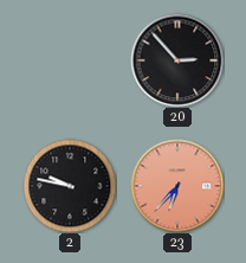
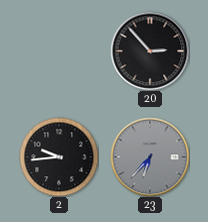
2: 9:47 -> 9:44 (59, 157)
23 dial: salmon -> grey (150, 157)
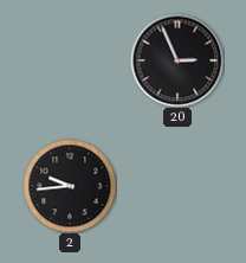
20: 2:53 -> 2:56 (177, 60)
23: 6:37 -> none (150, 157)
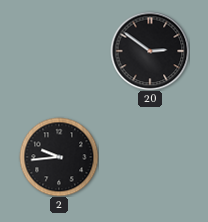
20: 2:56 -> 2:51 (150, 51)
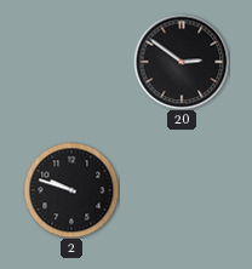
2: 9:44 -> 9:48 (71, 190)
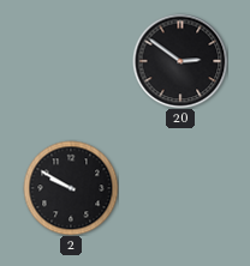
2: 9:48 -> 9:50 (71, 188)
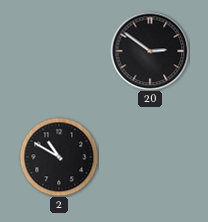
2: 9:50 -> 10:50 (59, 157)
